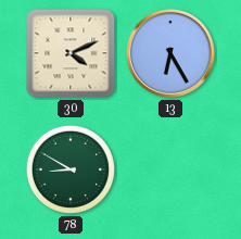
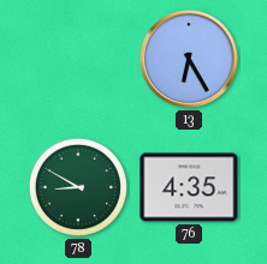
30: 4:11 -> none (71, 53)
76: none -> 4:35 (189, 187)
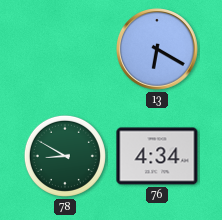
13: 6:25 -> 6:20 (158, 50)
76: 4:35 -> 4:34 (157, 156)
